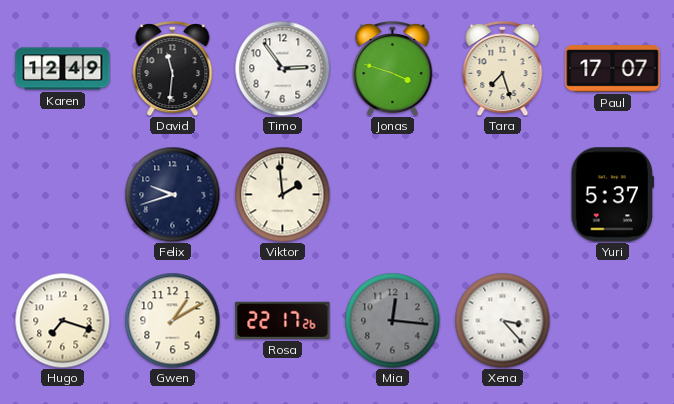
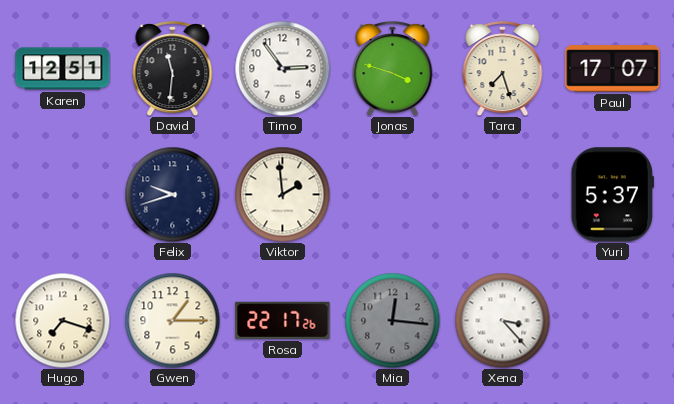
Karen: 12:49 -> 12:51 (63, 69)
Gwen: 1:10 -> 1:15 (172, 320)
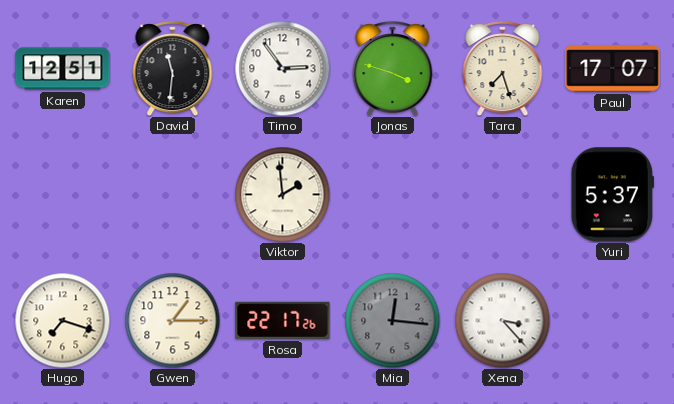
Felix: 9:42 -> none (172, 194)
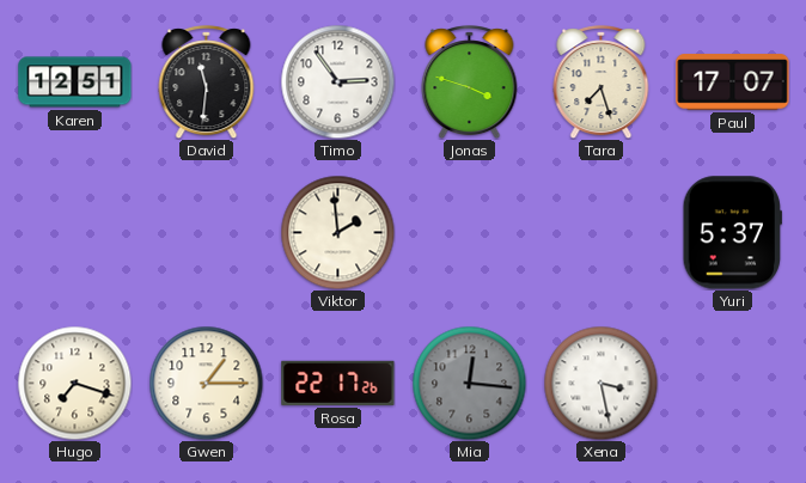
Xena: 3:23 -> 3:28 (600, 383)
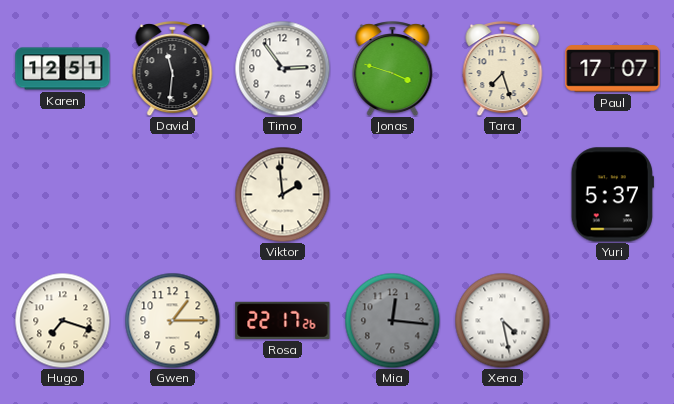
Xena: 3:28 -> 4:28 (502, 320)
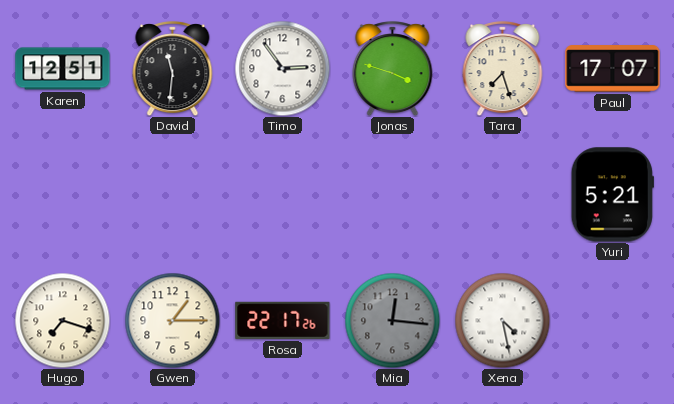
Viktor: 1:59 -> none (282, 194)
Yuri: 5:37 -> 5:21 (612, 195)
